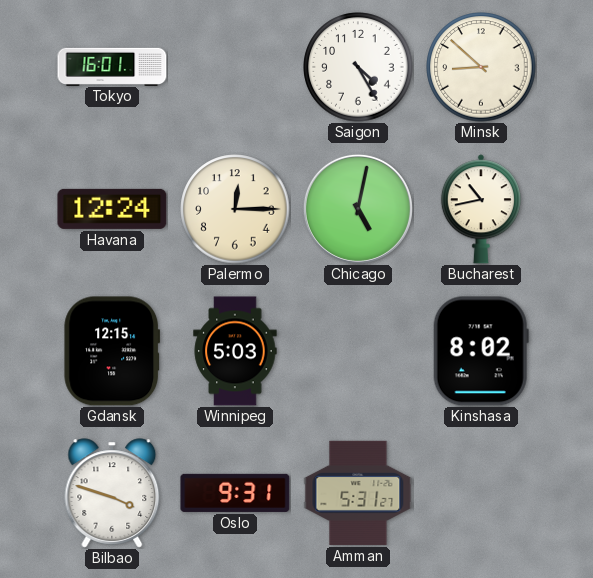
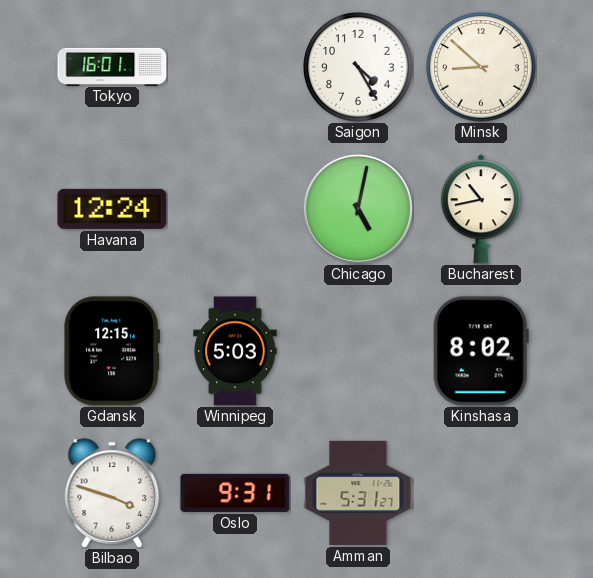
Palermo: 12:15 -> none (235, 209)
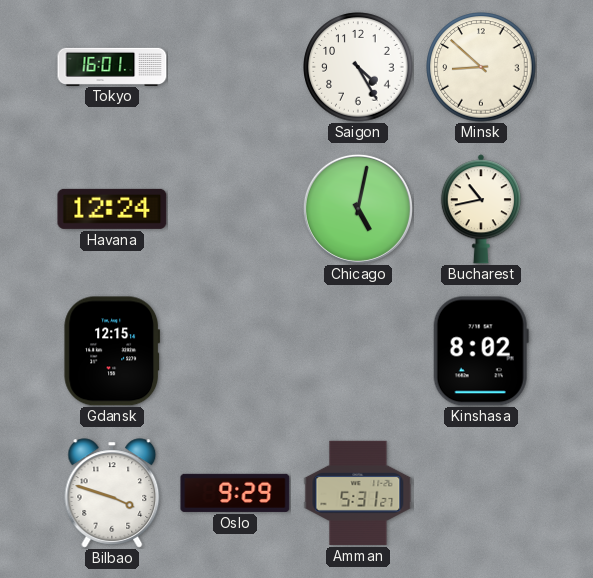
Winnipeg: 5:03 -> none (235, 351)
Oslo: 9:31 -> 9:29 (235, 493)
